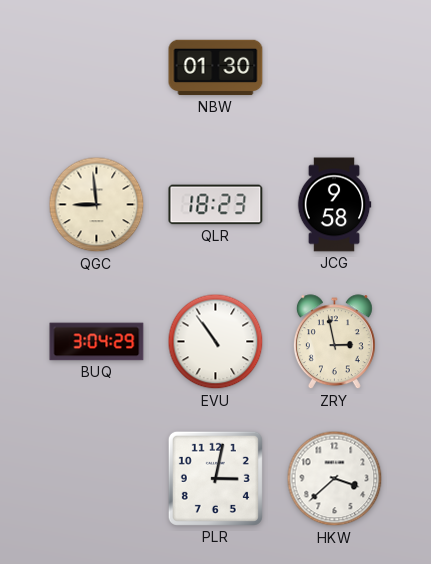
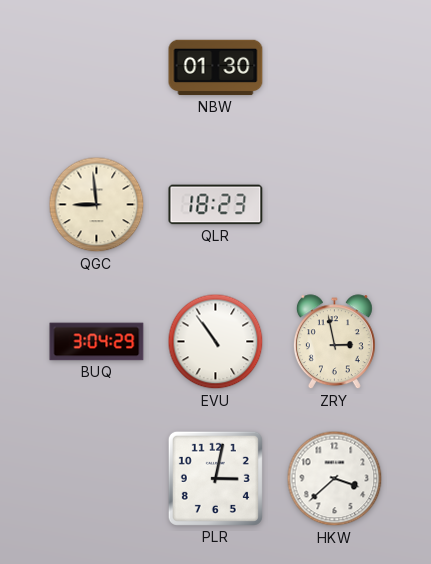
JCG: 9:58 -> none (334, 205)
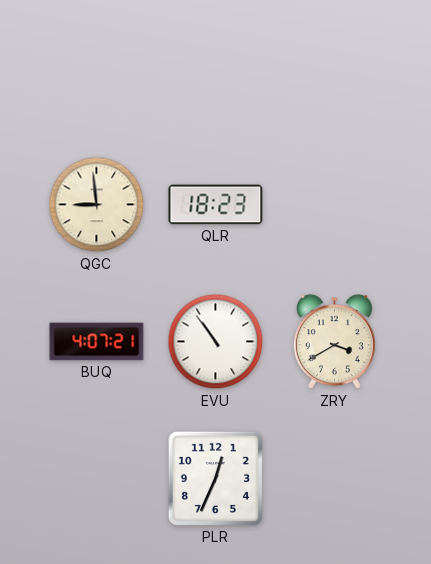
NBW: 01:30 -> none (216, 68)
BUQ: 3:04 -> 4:07 (97, 342)
ZRY: 2:58 -> 3:40 (334, 342)
PLR: 3:02 -> 12:34 (215, 478)
HKW: 3:38 -> none (335, 479)
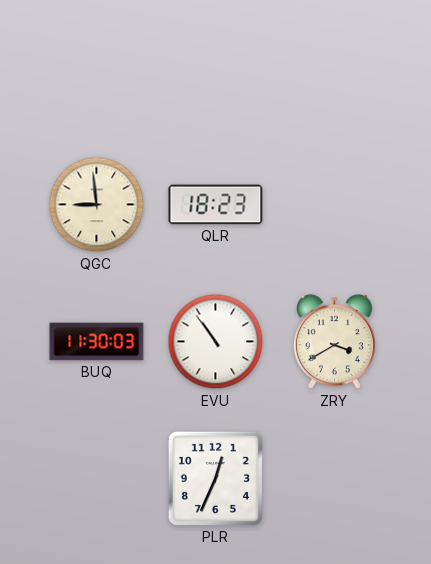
BUQ: 4:07 -> 11:30 (97, 342)
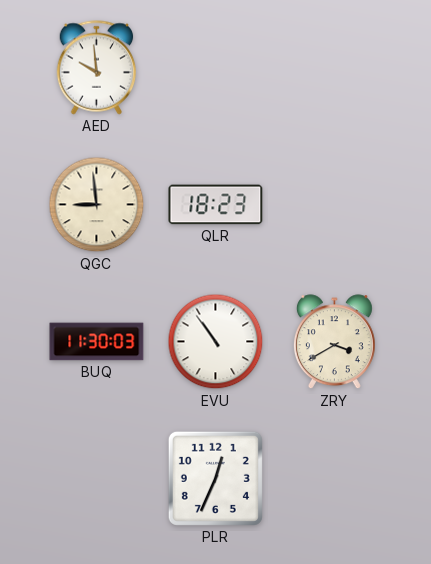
AED: none -> 9:59 (97, 68)
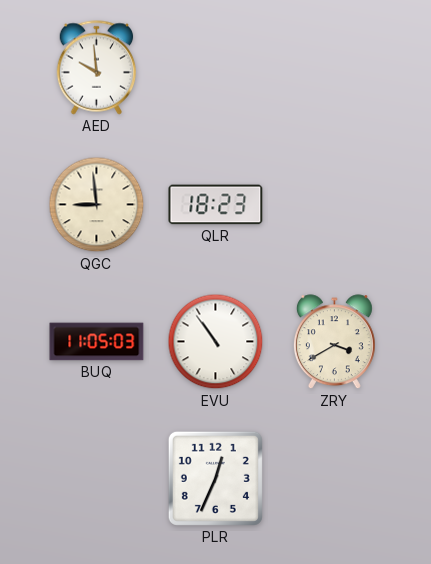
BUQ: 11:30 -> 11:05 (97, 342)
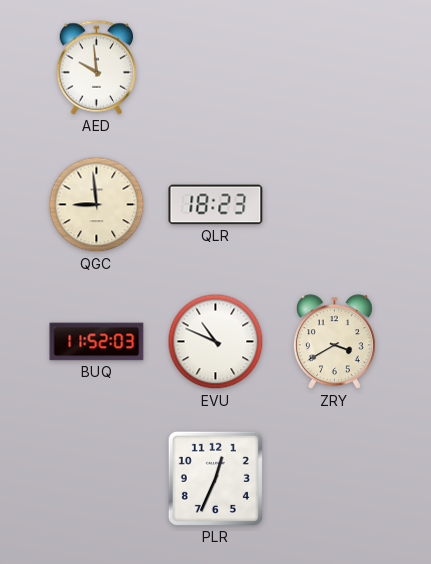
BUQ: 11:05 -> 11:52 (97, 342)
EVU: 10:54 -> 10:49 (216, 342)
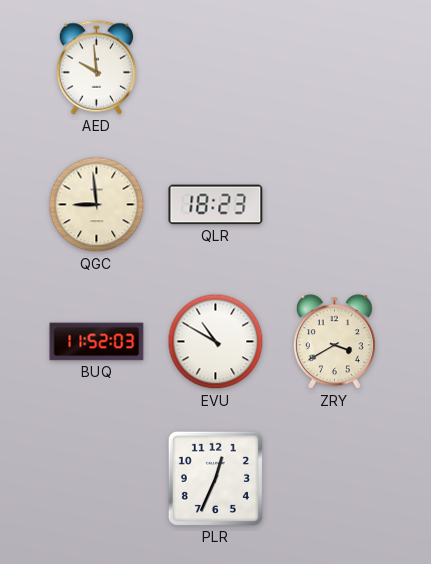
EVU: 10:49 -> 10:50 (216, 342)
